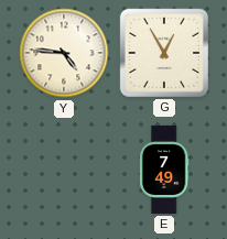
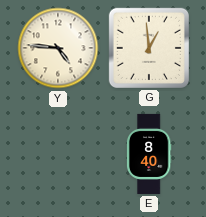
G: 12:55 -> 12:59 (149, 48)
E: 7:49 -> 8:40 (149, 154)
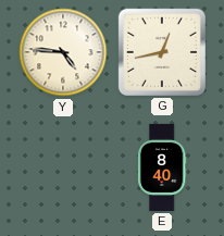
G: 12:59 -> 12:43 (162, 52)
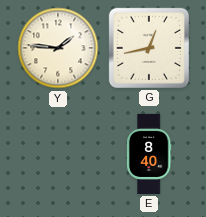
Y: 4:46 -> 1:46 (58, 48)
